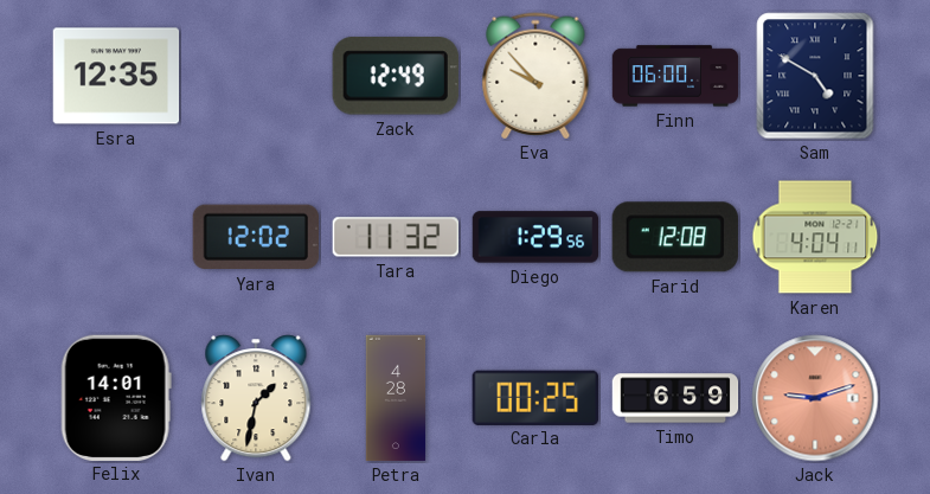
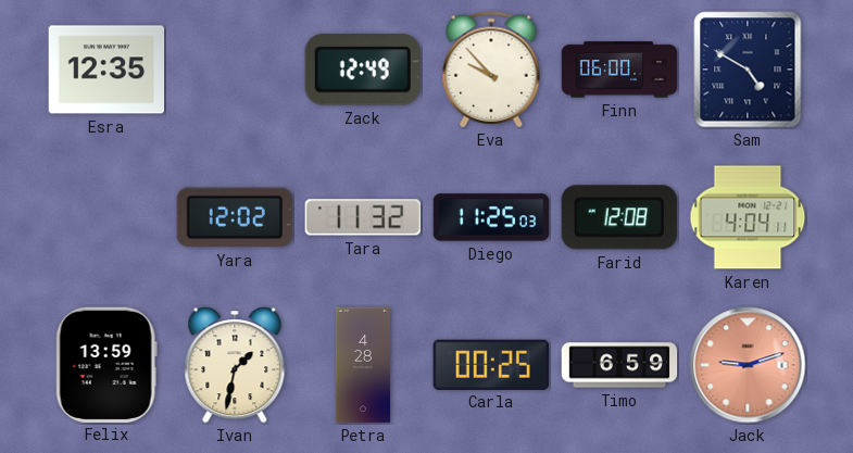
Diego: 1:29 -> 11:25 (491, 217)
Felix: 14:01 -> 13:59 (106, 364)
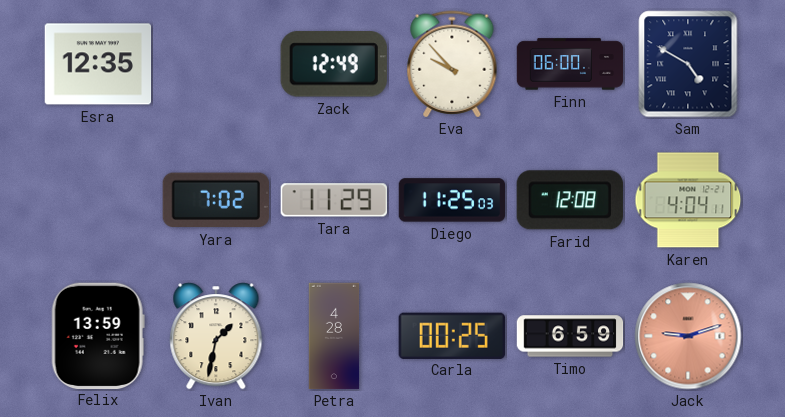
Yara: 12:02 -> 7:02 (216, 200)
Tara: 11:32 -> 11:29 (333, 200)
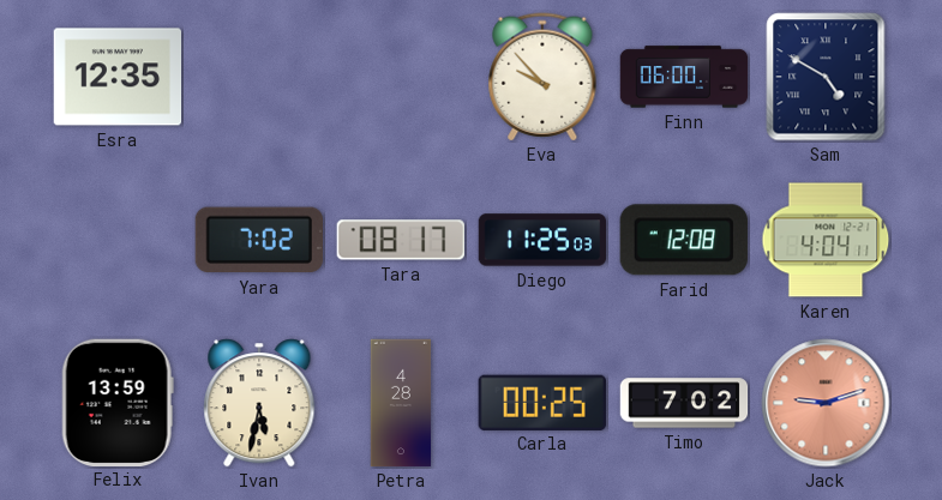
Zack: 12:49 -> none (334, 64)
Tara: 11:29 -> 08:17 (400, 240)
Ivan: 1:32 -> 5:32 (259, 403)
Timo: 6:59 -> 7:02 (684, 403)
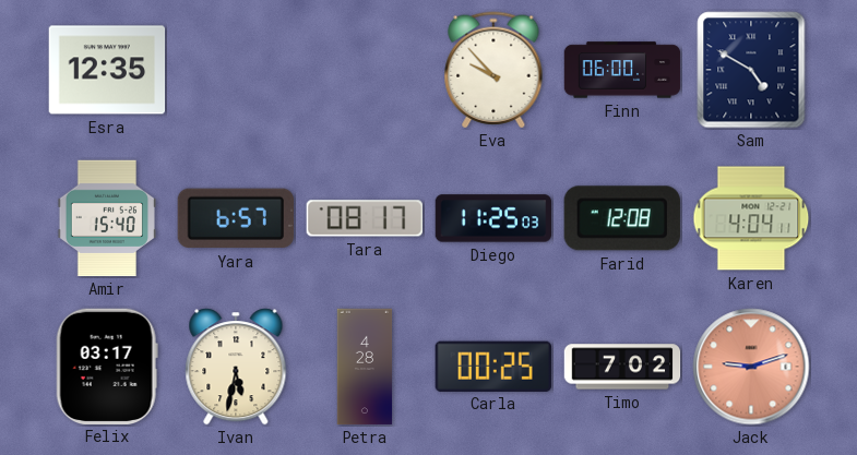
Amir: none -> 15:40 (107, 218)
Yara: 7:02 -> 6:57 (236, 218)
Felix: 13:59 -> 03:17 (107, 366)
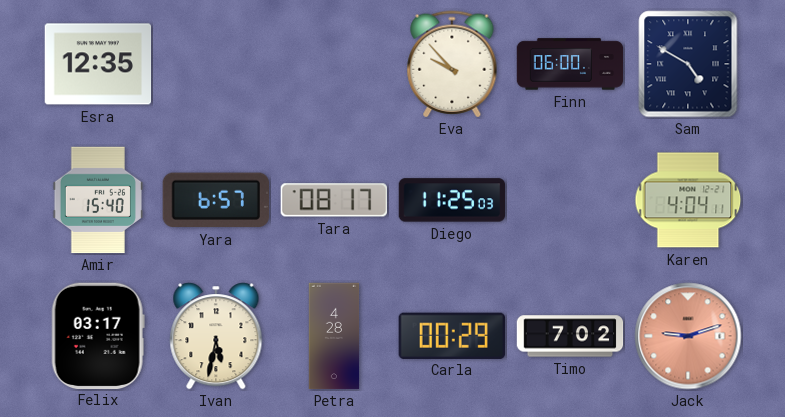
Farid: 12:08 -> none (622, 218)
Carla: 00:25 -> 00:29 (452, 335)
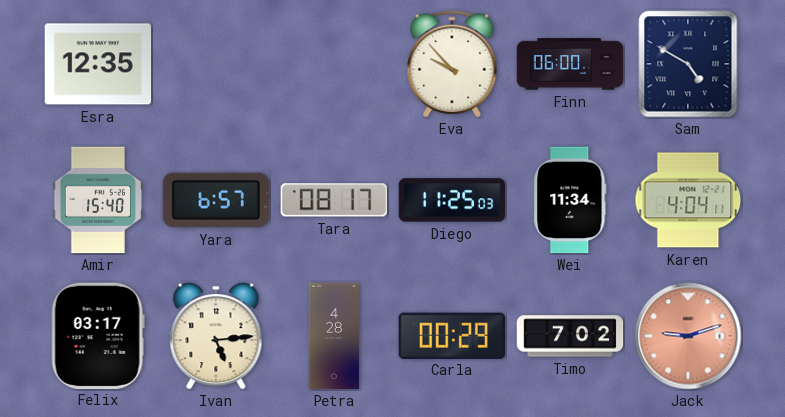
Wei: none -> 11:34 (570, 200)
Ivan: 5:32 -> 5:14 (216, 336)
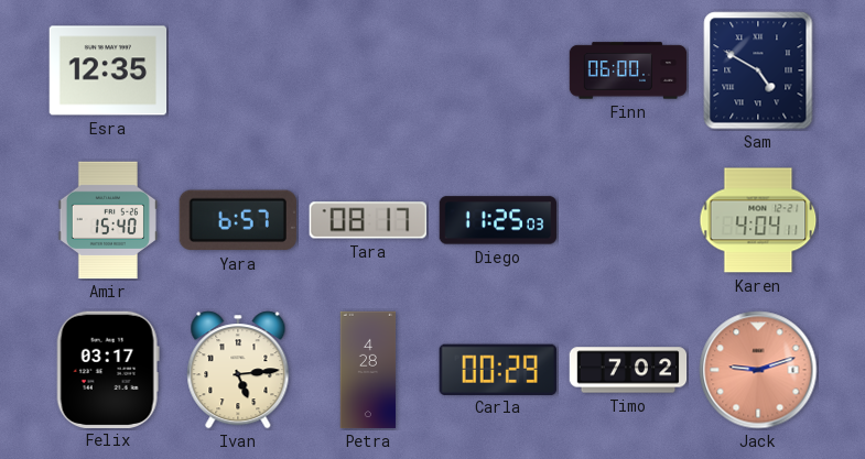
Eva: 9:53 -> none (452, 64)
Wei: 11:34 -> none (570, 200)
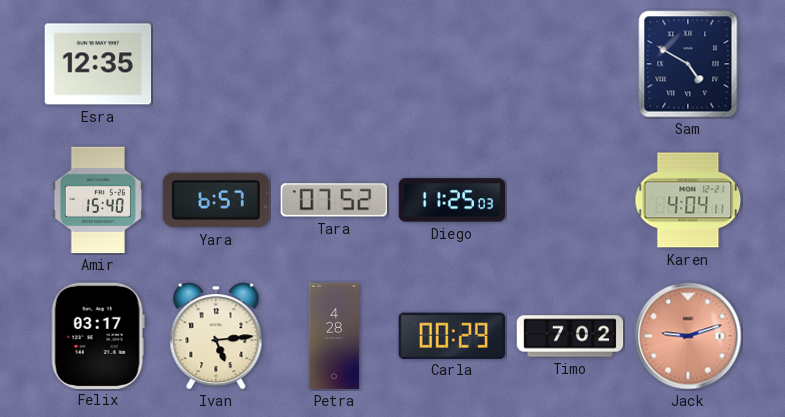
Finn: 06:00 -> none (628, 70)
Tara: 08:17 -> 07:52 (333, 200)
